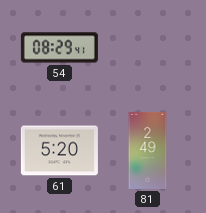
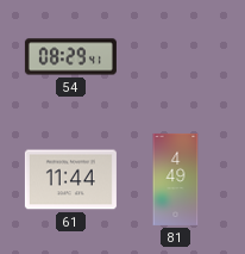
61: 5:20 -> 11:44 (70, 180)
81: 2:49 -> 4:49 (176, 179)
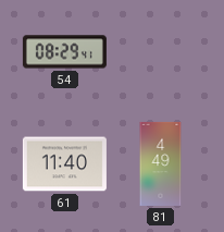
61: 11:44 -> 11:40 (64, 164)
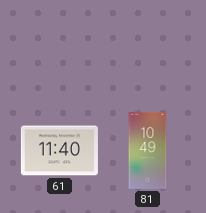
54: 08:29 -> none (64, 52)
81: 4:49 -> 10:49 (148, 150)
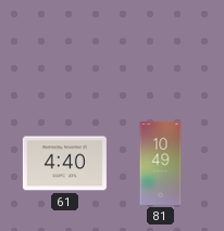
61: 11:40 -> 4:40 (64, 164)
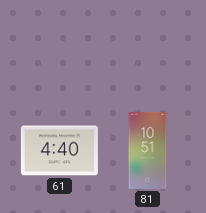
81: 10:49 -> 10:51 (148, 150)
